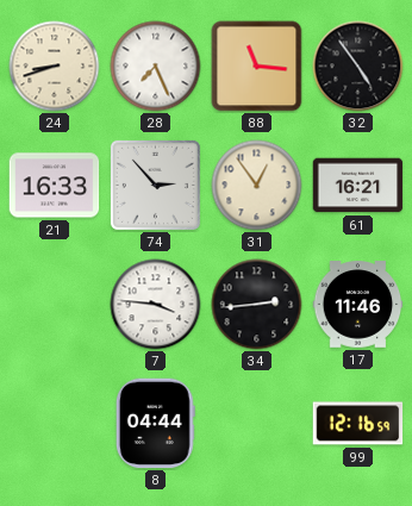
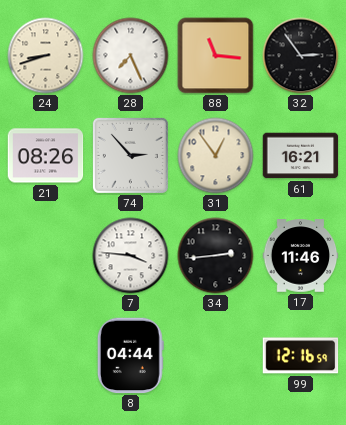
32: 4:54 -> 2:54 (301, 56)
21: 16:33 -> 08:26 (46, 156)
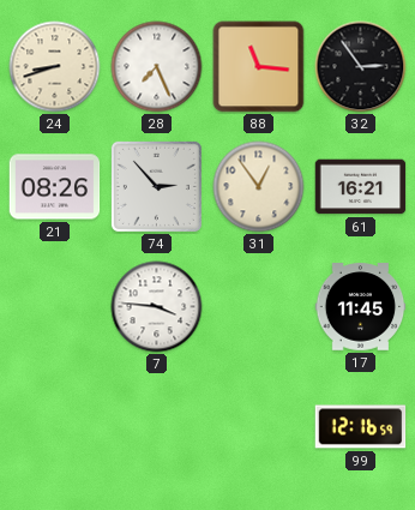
34: 2:44 -> none (216, 256)
17: 11:46 -> 11:45 (361, 307)
8: 04:44 -> none (130, 356)
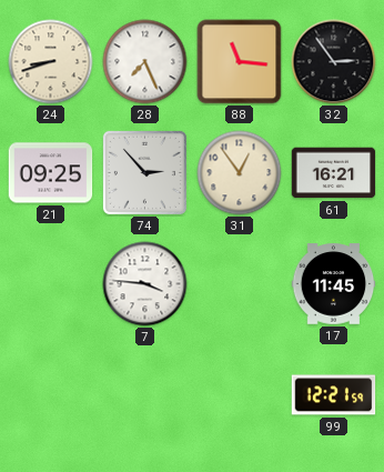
21: 08:26 -> 09:25 (51, 173)
99: 12:16 -> 12:21 (334, 395)
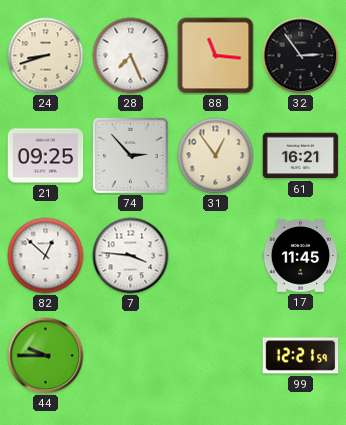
82: none -> 12:52 (46, 256)
44: none -> 9:45 (46, 356)
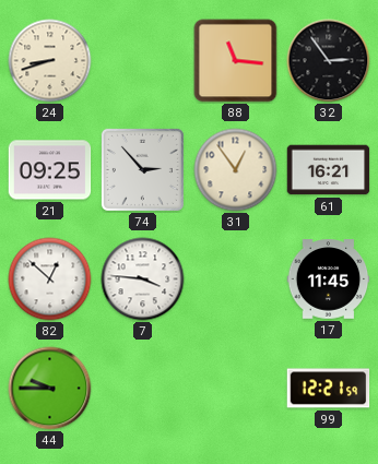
28: 7:26 -> none (131, 56)
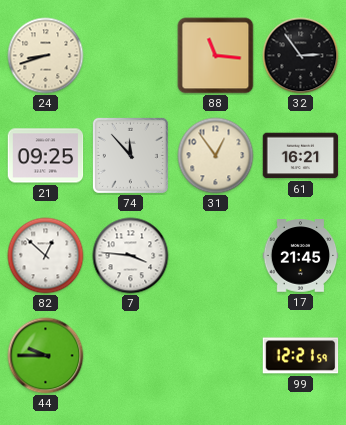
74: 2:53 -> 11:53 (130, 155)
17: 11:45 -> 21:45 (301, 256)
